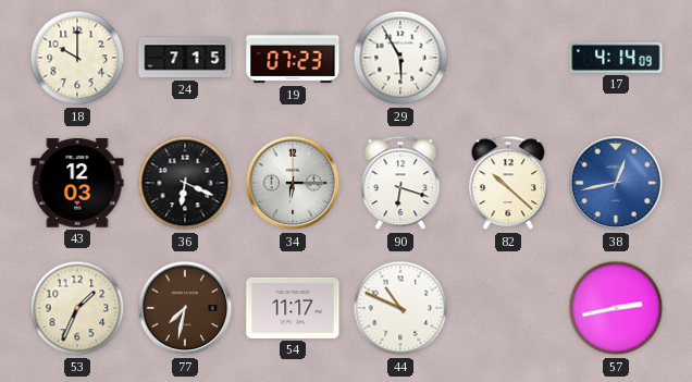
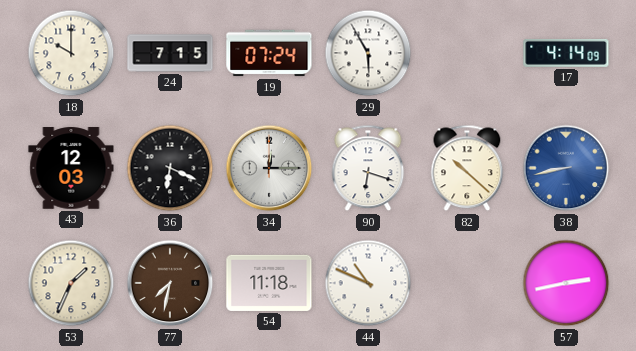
19: 07:23 -> 07:24 (269, 53)
34: 6:15 -> 12:15 (269, 168)
38: 12:43 -> 8:43 (566, 168)
54: 11:17 -> 11:18 (269, 283)
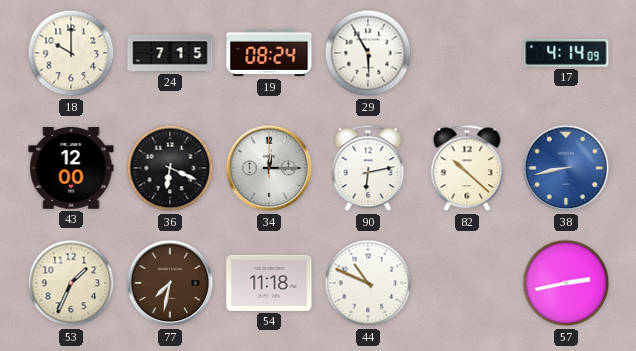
19: 07:24 -> 08:24 (269, 53)
43: 12:03 -> 12:00 (71, 168)
90: 6:18 -> 6:13 (368, 168)
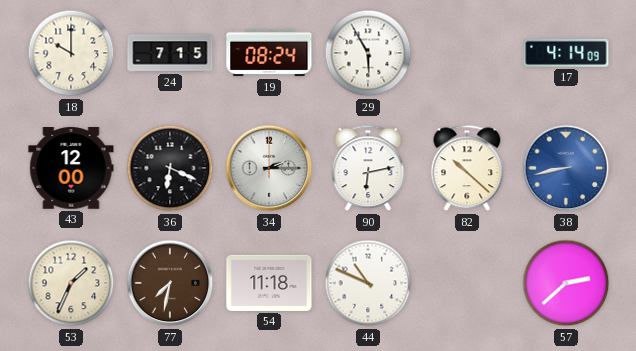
34: 12:15 -> 2:15 (269, 168)
57: 2:43 -> 2:38 (566, 283)
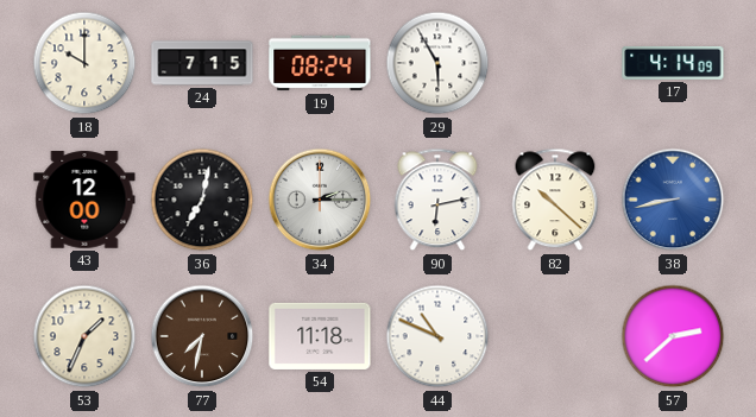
36: 6:19 -> 7:02 (202, 200)
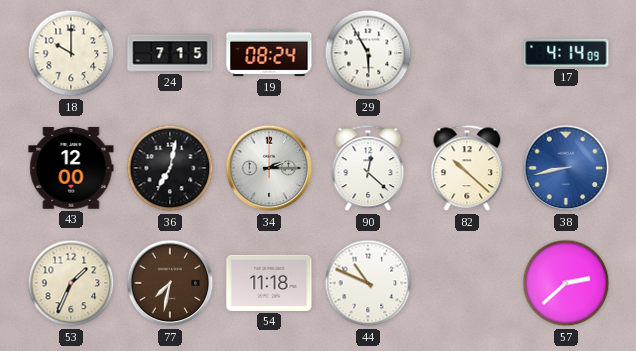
90: 6:13 -> 12:22 (368, 168)
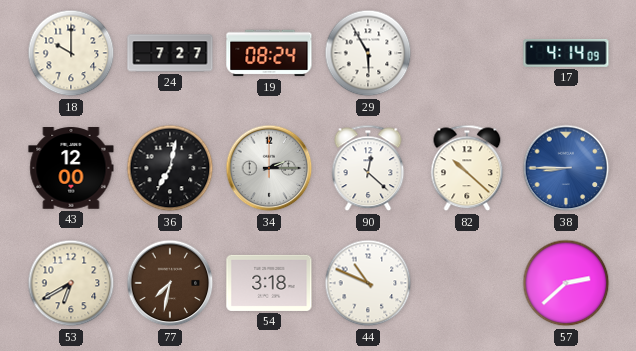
24: 7:15 -> 7:27 (170, 53)
38: 8:43 -> 8:45 (566, 168)
53: 1:34 -> 6:40 (71, 283)
54: 11:18 -> 3:18 (269, 283)
